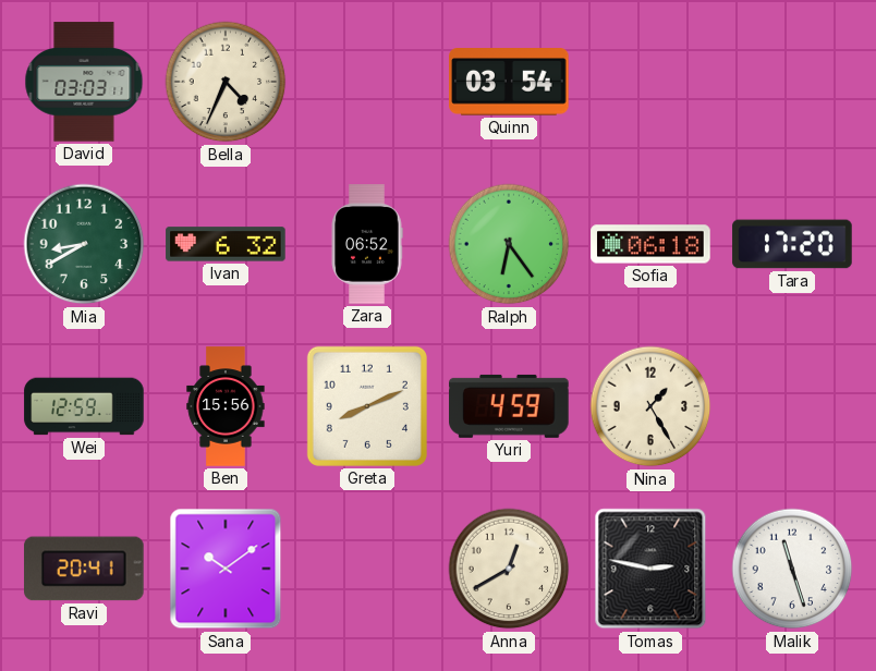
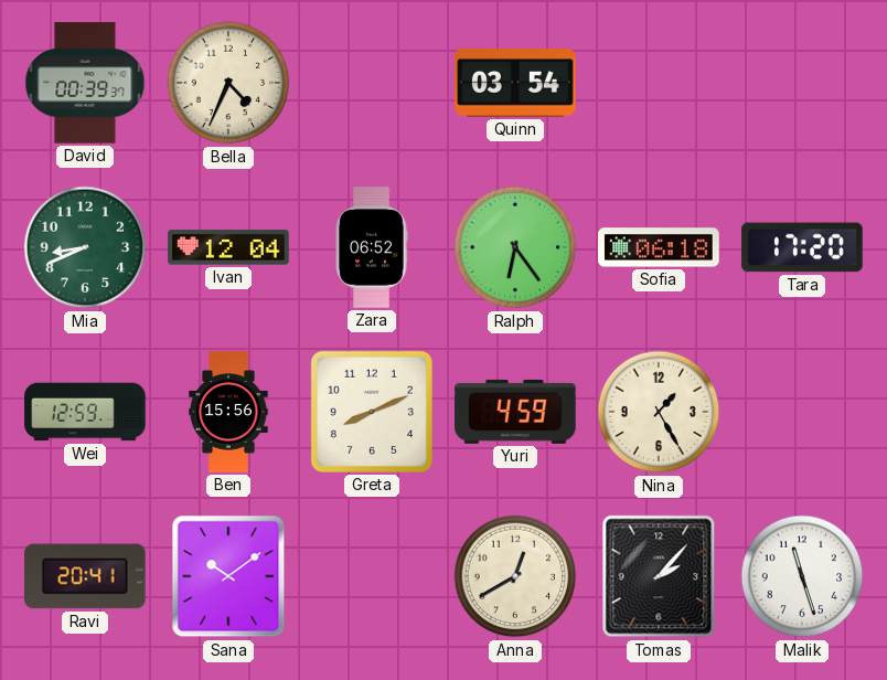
David: 03:03 -> 00:39 (85, 83)
Mia: 8:40 -> 8:41 (85, 247)
Ivan: 6:32 -> 12:04 (228, 247)
Tomas: 2:47 -> 2:07 (659, 576)
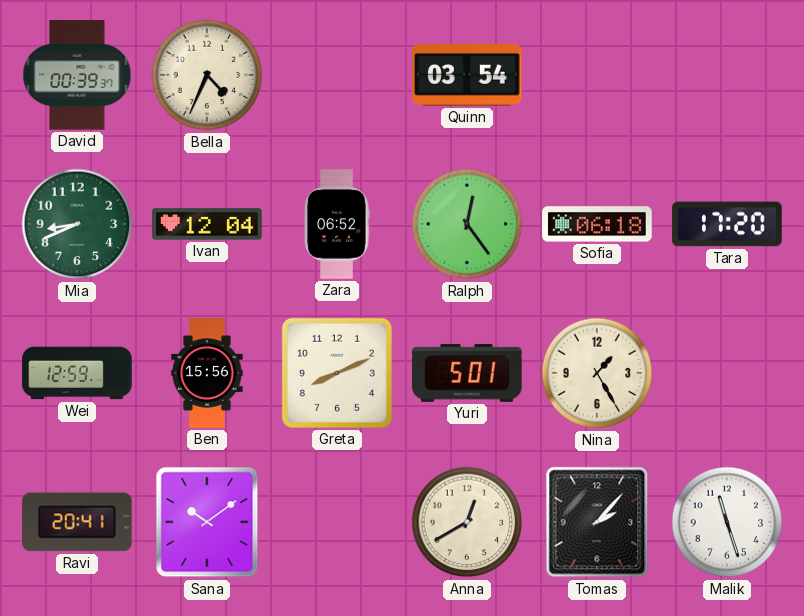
Ralph: 6:24 -> 12:24 (467, 224)
Yuri: 4:59 -> 5:01 (467, 373)
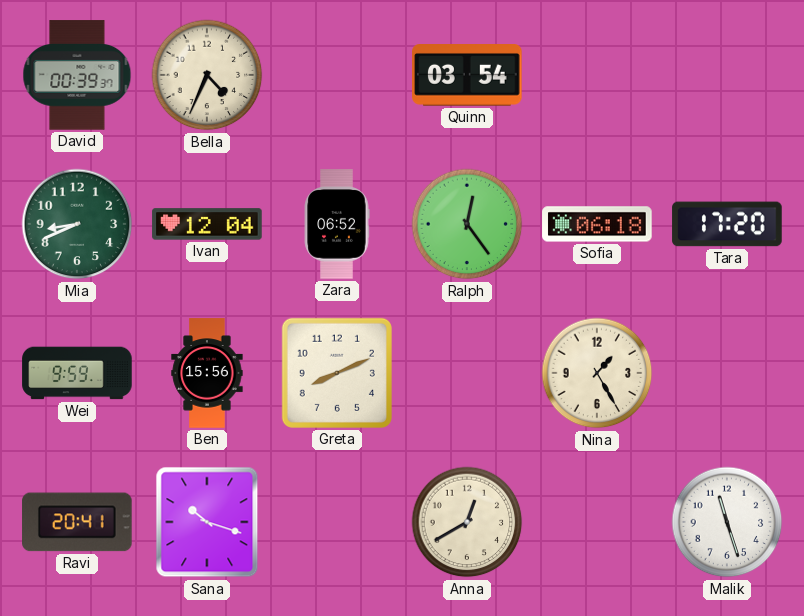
Wei: 12:59 -> 9:59 (77, 373)
Yuri: 5:01 -> none (467, 373)
Sana: 10:09 -> 10:18 (207, 522)
Tomas: 2:07 -> none (597, 522)
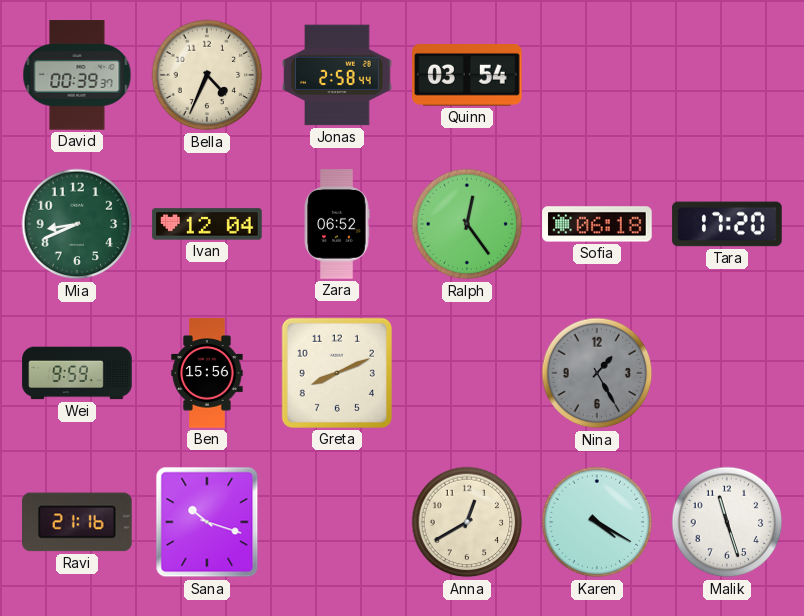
Jonas: none -> 2:58 (337, 75)
Nina dial: cream -> grey (597, 373)
Ravi: 20:41 -> 21:16 (77, 522)
Karen: none -> 4:20 (597, 522)
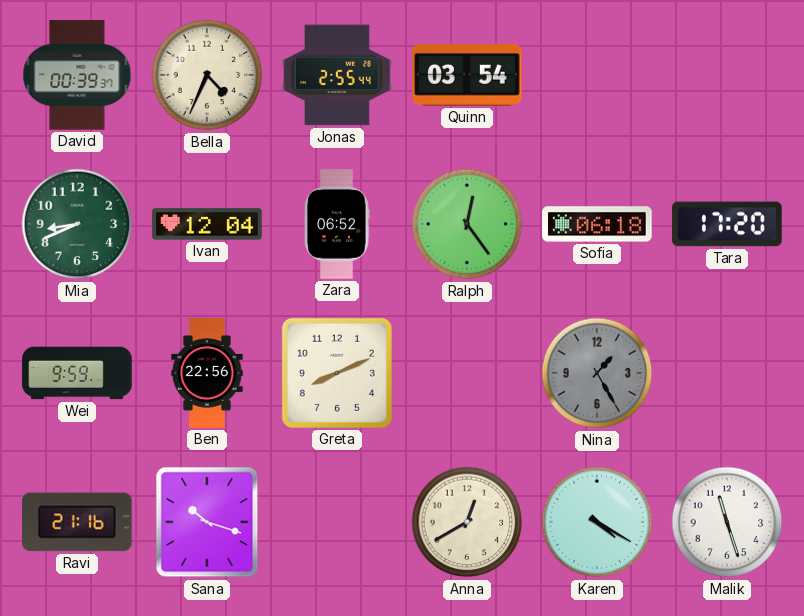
Jonas: 2:58 -> 2:55 (337, 75)
Ben: 15:56 -> 22:56 (207, 373)
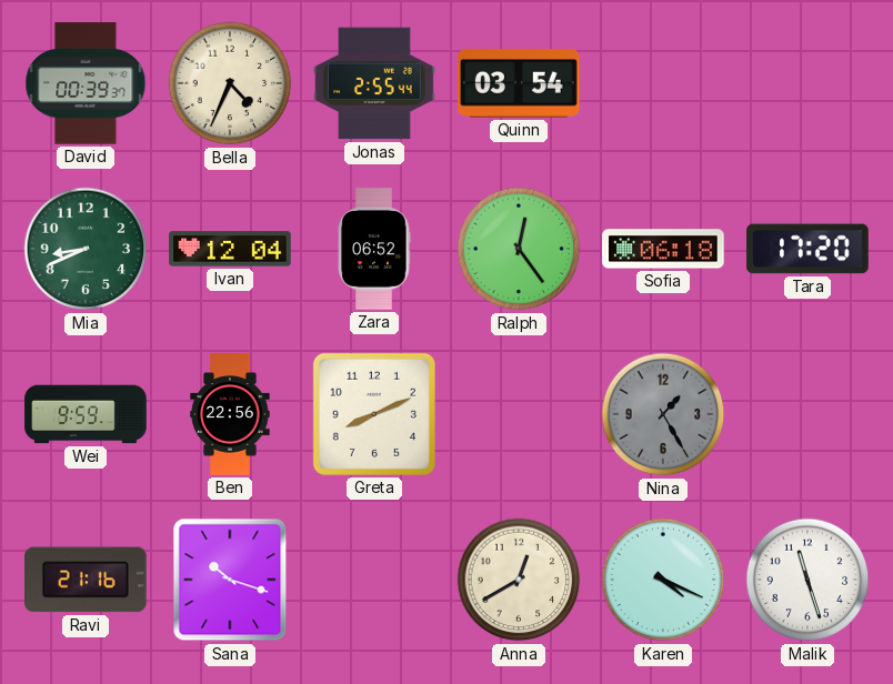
Karen: 4:20 -> 4:19 (663, 580)
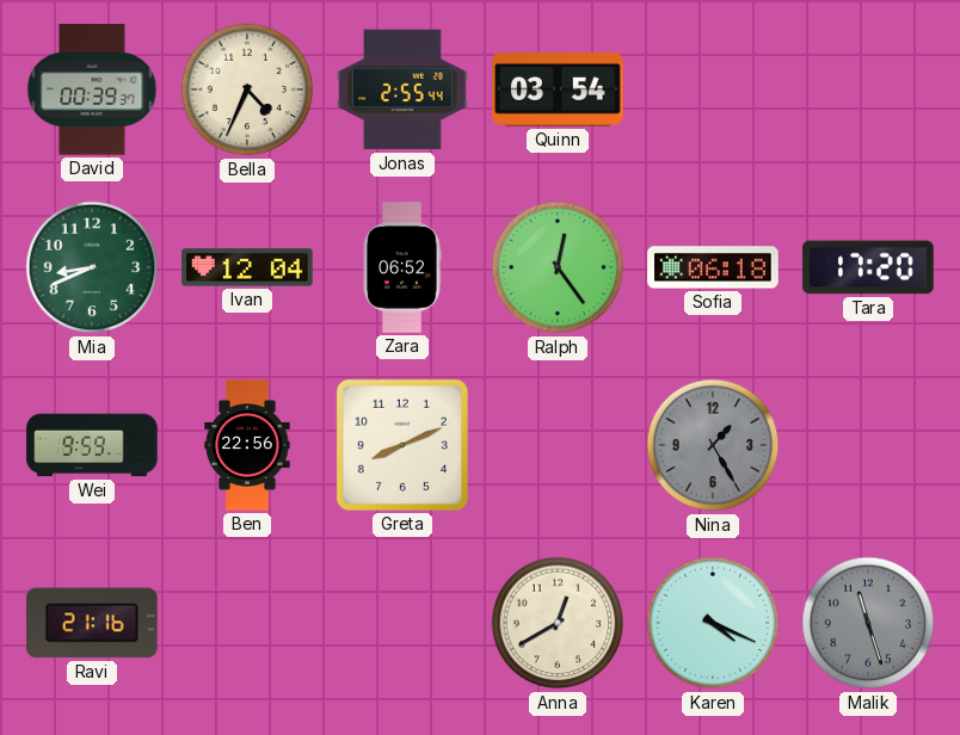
Sana: 10:18 -> none (230, 580)
Malik dial: white -> grey (868, 623)
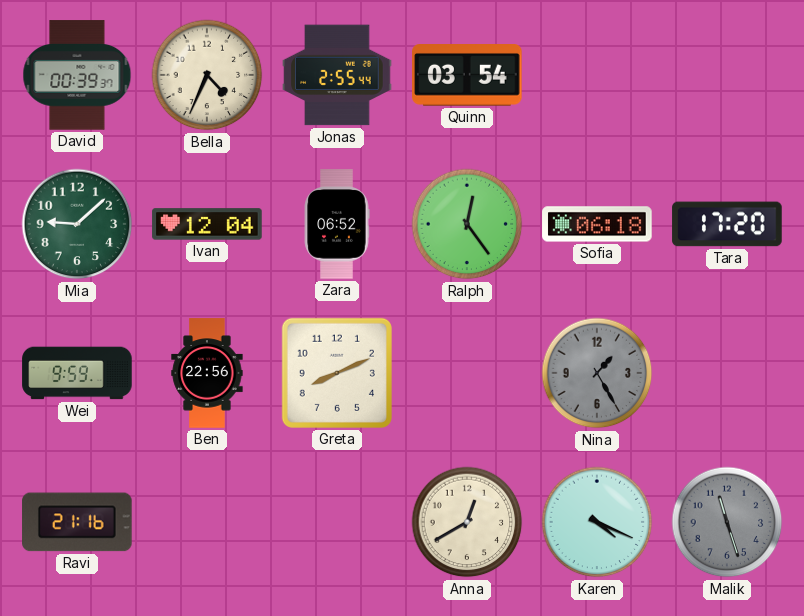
Mia: 8:41 -> 9:08 (77, 224)
